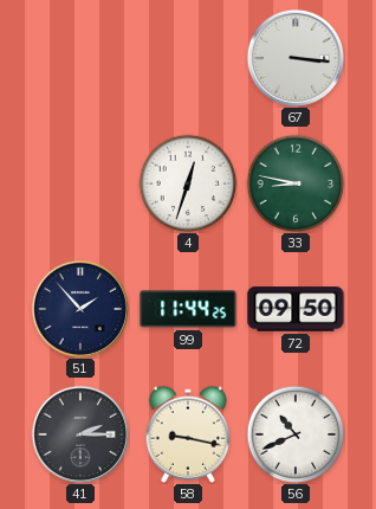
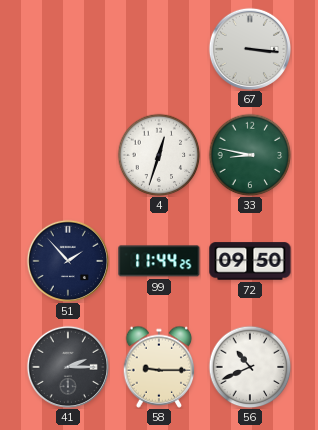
58: 9:17 -> 9:15 (159, 367)
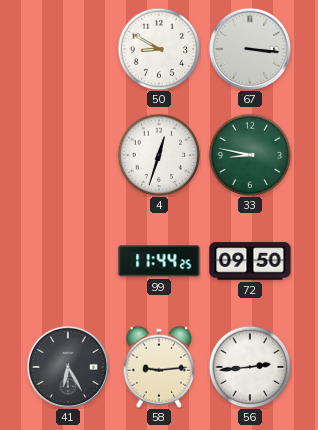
50: none -> 8:50 (159, 49)
51: 1:53 -> none (67, 260)
41: 2:15 -> 6:25 (67, 366)
58: 9:15 -> 9:14 (159, 367)
56: 10:41 -> 2:44 (250, 367)
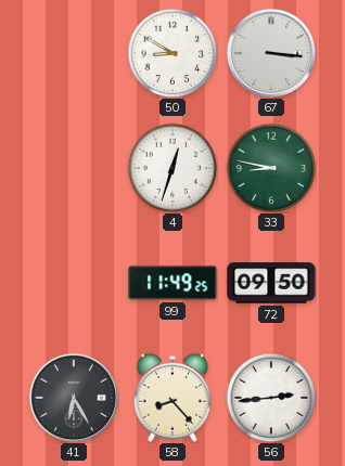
99: 11:44 -> 11:49 (173, 283)
58: 9:14 -> 8:23 (173, 398)
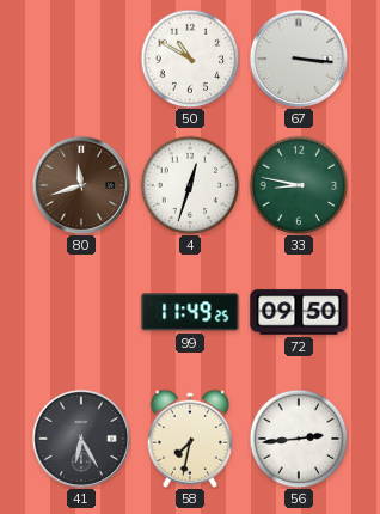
50: 8:50 -> 10:50 (190, 59)
80: none -> 11:42 (80, 184)
58: 8:23 -> 7:32 (190, 439)
